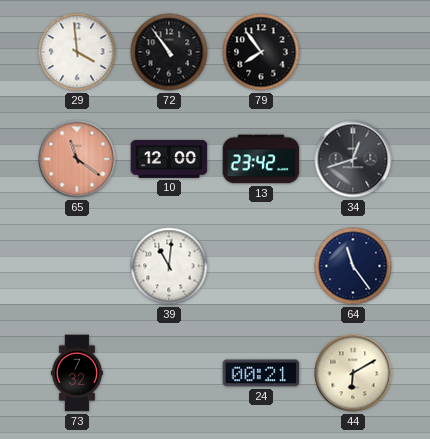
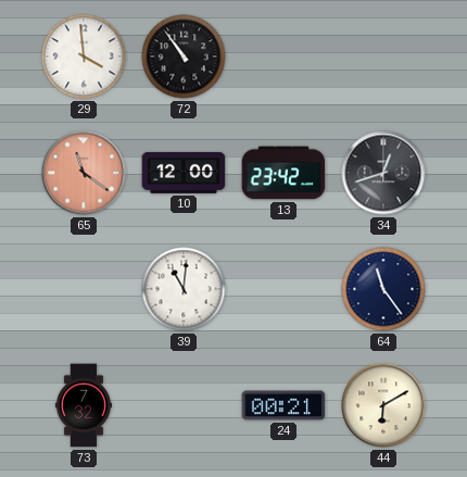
79: 7:54 -> none (261, 52)
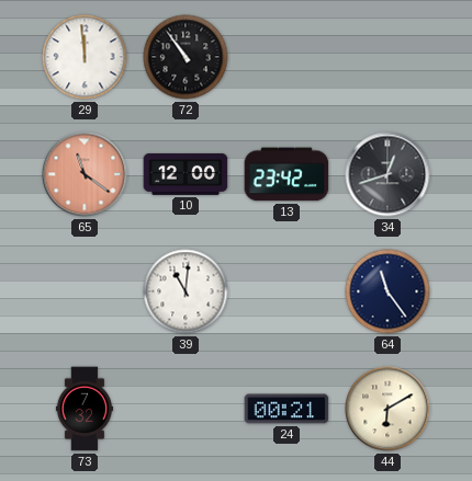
29: 3:59 -> 11:59 (85, 57)
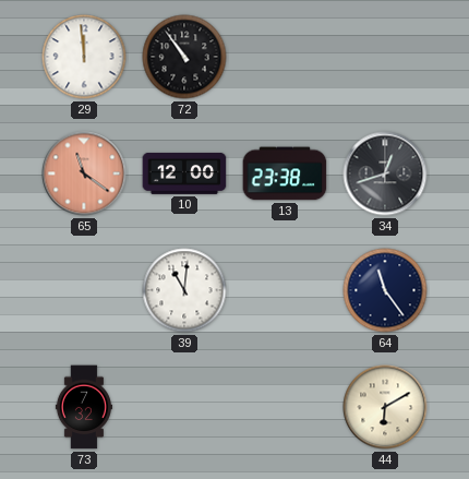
13: 23:42 -> 23:38 (285, 173)
24: 00:21 -> none (286, 409)
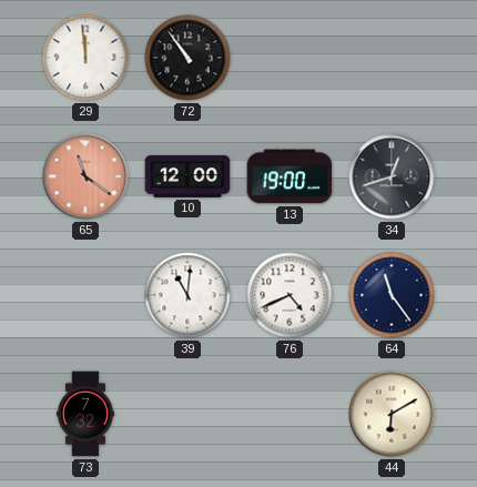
13: 23:38 -> 19:00 (290, 176)
76: none -> 4:41 (290, 295)
